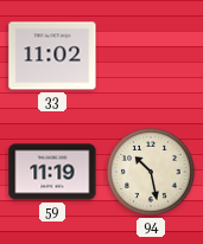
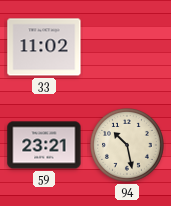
59: 11:19 -> 23:21 (44, 145)
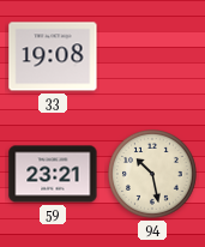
33: 11:02 -> 19:08 (53, 56)
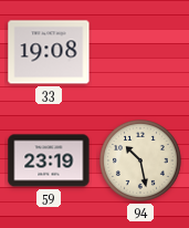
59: 23:21 -> 23:19 (49, 160)
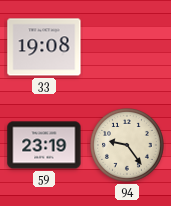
94: 10:28 -> 9:24 (128, 146)
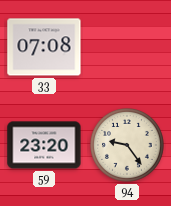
33: 19:08 -> 07:08 (44, 47)
59: 23:19 -> 23:20 (44, 145)
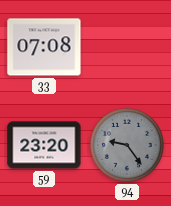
94 dial: cream -> grey (128, 146)
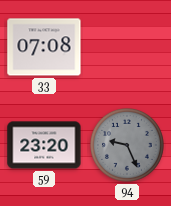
94: 9:24 -> 9:26 (128, 146)
